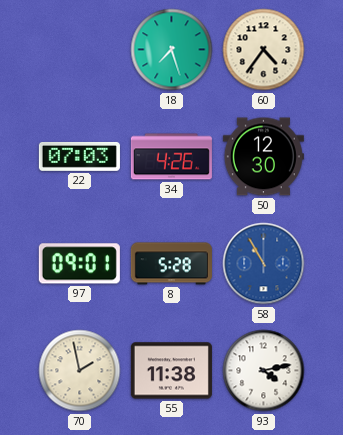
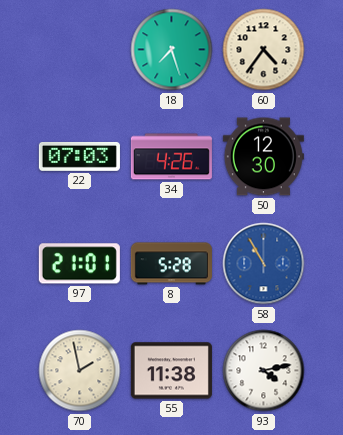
97: 09:01 -> 21:01 (79, 264)
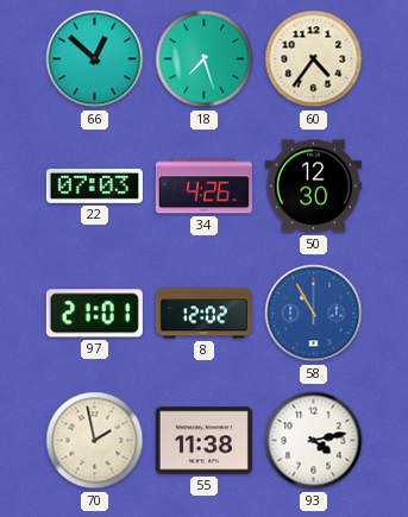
66: none -> 12:52 (95, 59)
8: 5:28 -> 12:02 (203, 314)
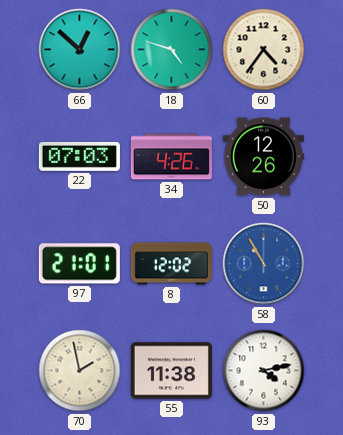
18: 7:27 -> 4:48 (172, 50)
50: 12:30 -> 12:26 (263, 157)
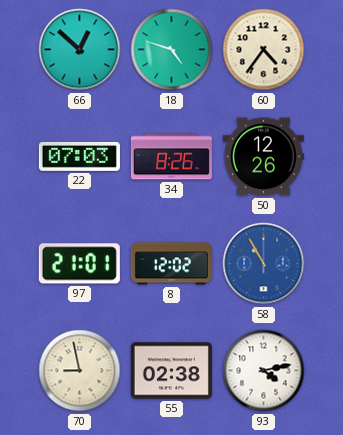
34: 4:26 -> 8:26 (171, 157)
70: 1:58 -> 8:58 (80, 371)
55: 11:38 -> 02:38 (171, 371)
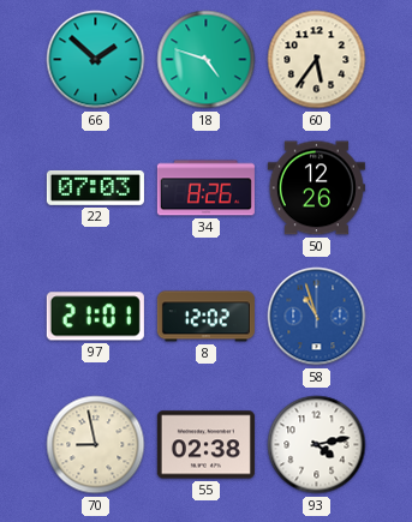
66: 12:52 -> 1:52 (96, 60)
60: 4:36 -> 5:36 (317, 60)
58: 10:55 -> 10:57 (317, 317)
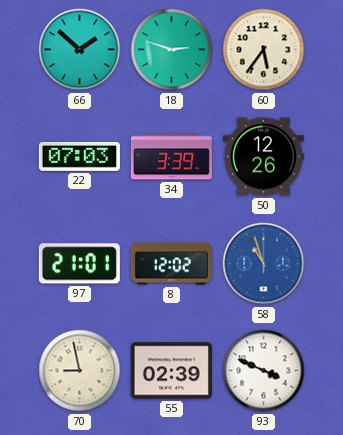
18: 4:48 -> 2:48 (172, 50)
34: 8:26 -> 3:39 (171, 157)
55: 02:38 -> 02:39 (171, 371)
93: 4:13 -> 3:49 (264, 371)
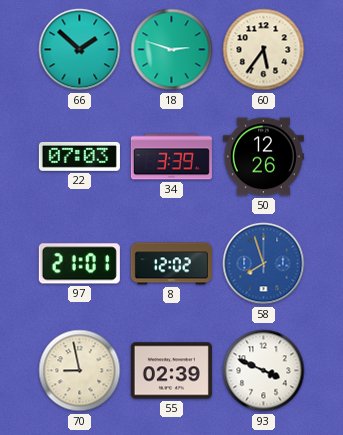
58: 10:57 -> 7:57 (264, 264)
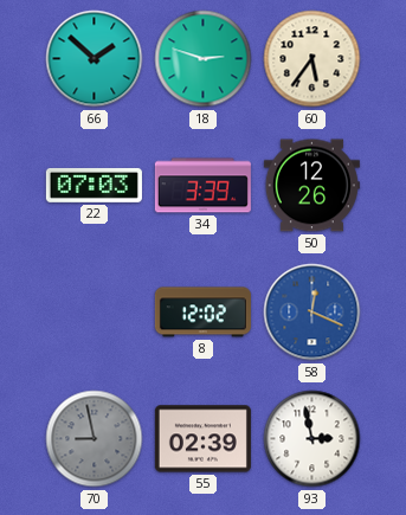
97: 21:01 -> none (79, 264)
58: 7:57 -> 12:19 (312, 313)
70 dial: cream -> grey (95, 439)
93: 3:49 -> 2:58 (312, 439)
